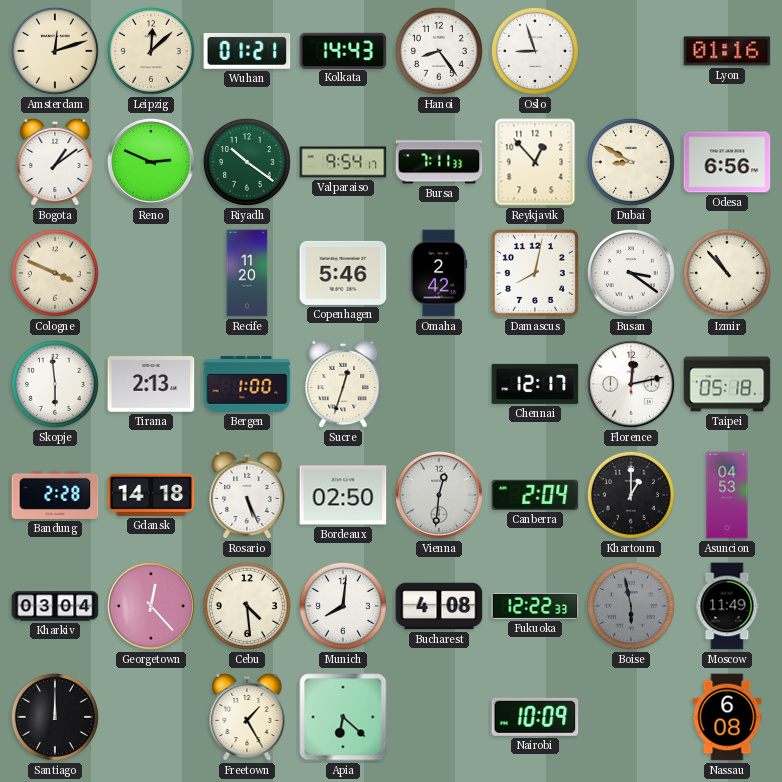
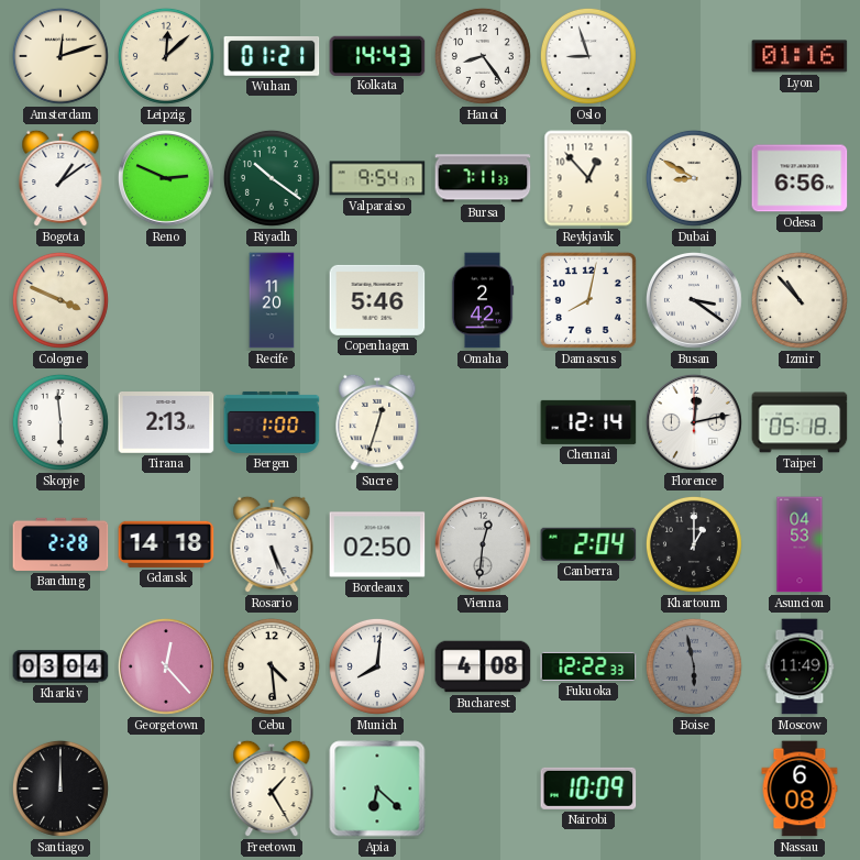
Chennai: 12:17 -> 12:14 (588, 422)
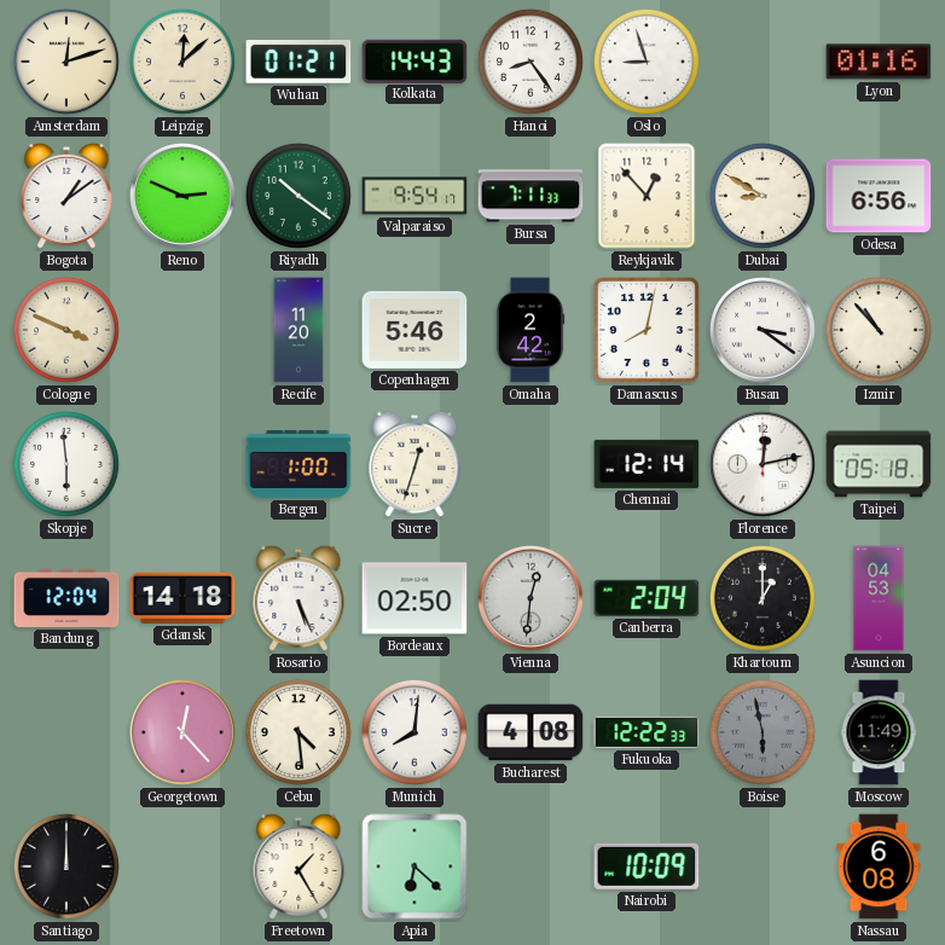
Tirana: 2:13 -> none (166, 423)
Bandung: 2:28 -> 12:04 (66, 598)
Kharkiv: 03:04 -> none (60, 666)
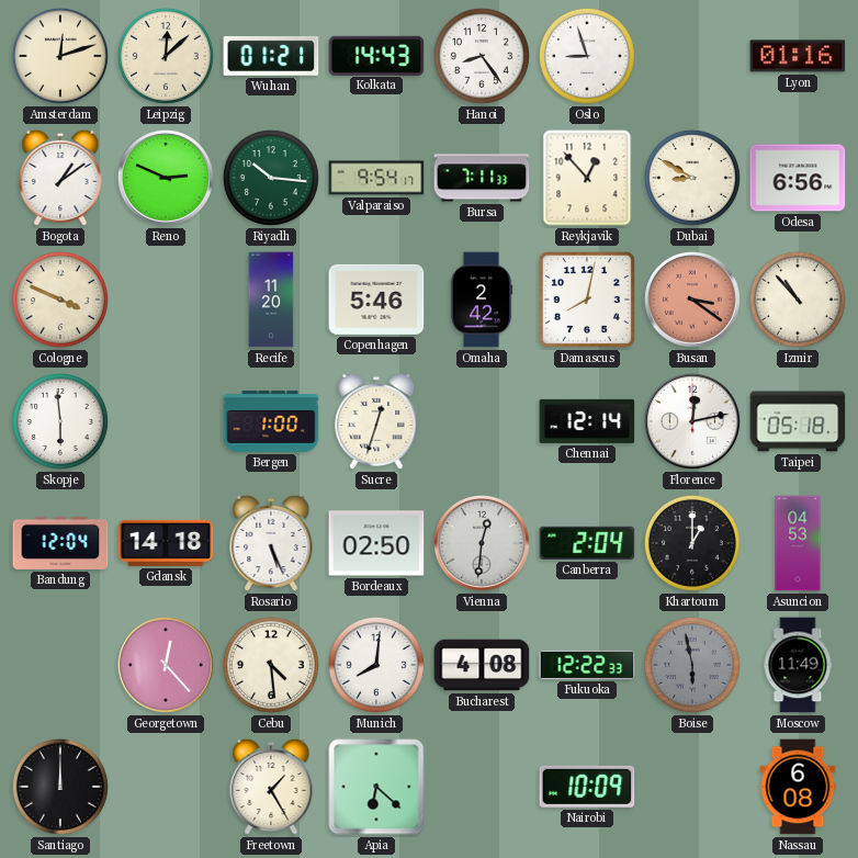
Riyadh: 10:21 -> 10:16 (271, 178)
Busan dial: white -> salmon (692, 300)
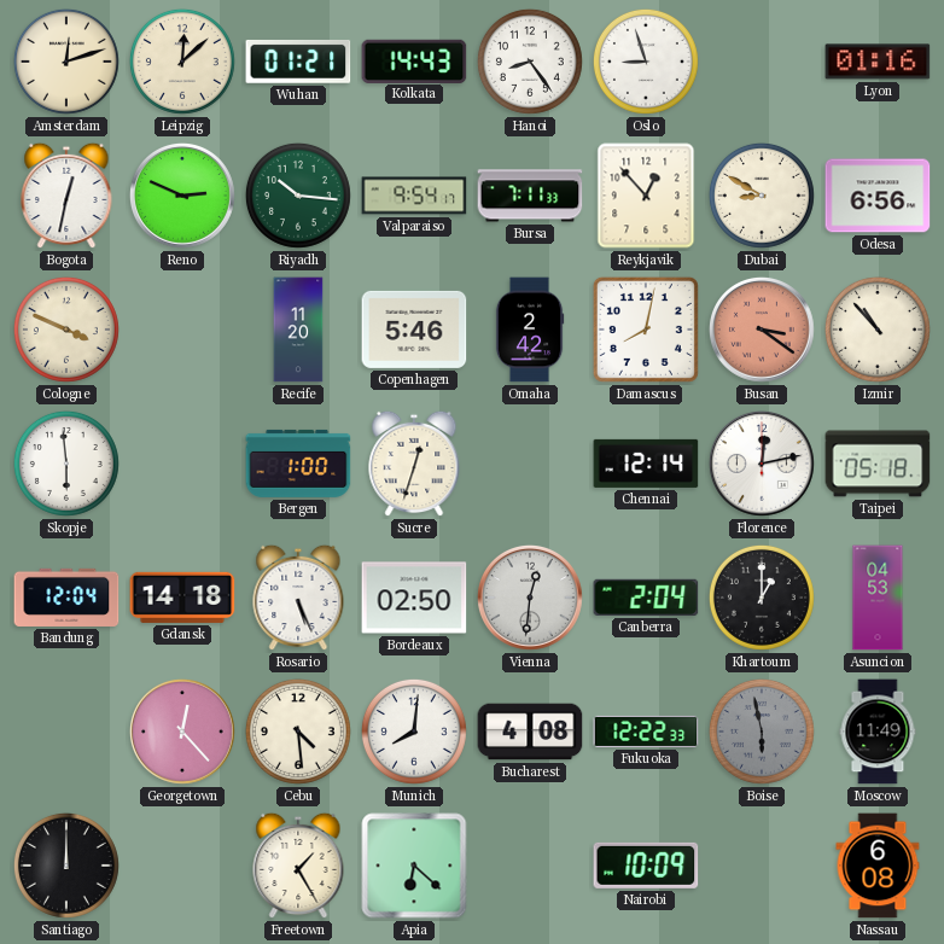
Bogota: 1:09 -> 12:32 (66, 196)
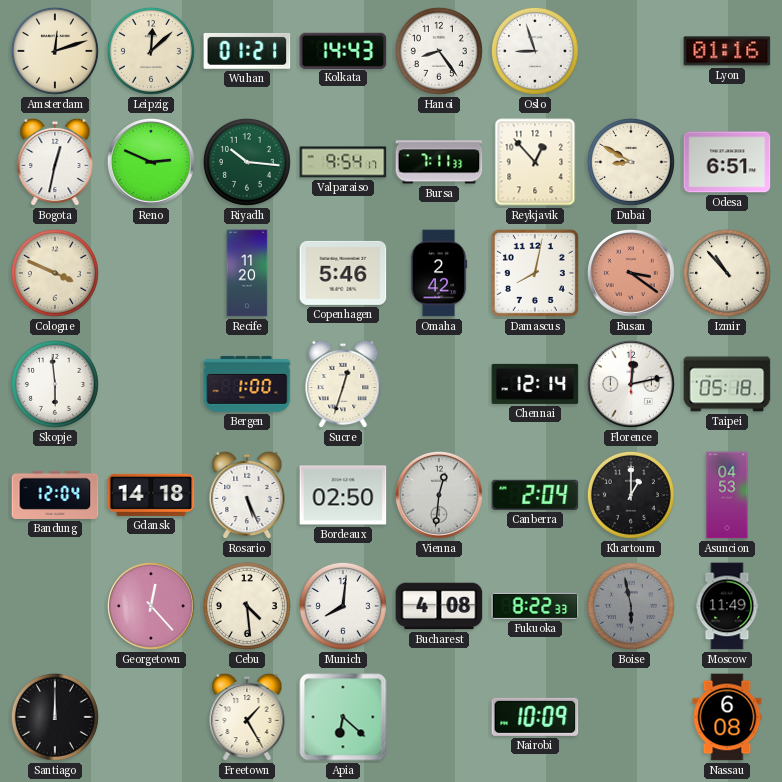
Odesa: 6:56 -> 6:51 (727, 162)
Fukuoka: 12:22 -> 8:22 (535, 606)
